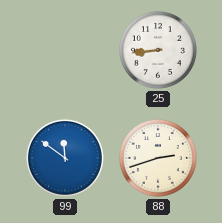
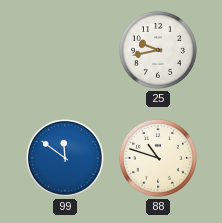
25: 8:44 -> 9:43 (158, 50)
88: 2:42 -> 10:48 (158, 158)
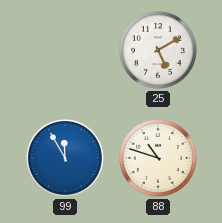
25: 9:43 -> 5:10 (158, 50)
99: 11:51 -> 11:55 (65, 158)
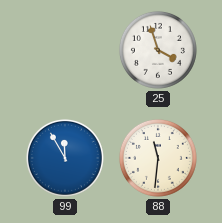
25: 5:10 -> 3:57 (158, 50)
88: 10:48 -> 11:31 (158, 158)
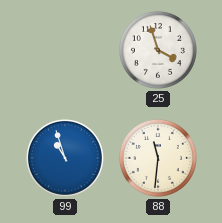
99: 11:55 -> 10:57 (65, 158)
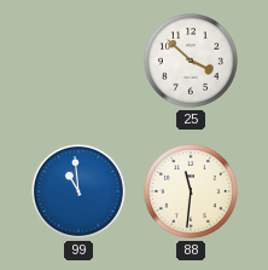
25: 3:57 -> 3:52 (191, 61)
99: 10:57 -> 10:59 (78, 191)
